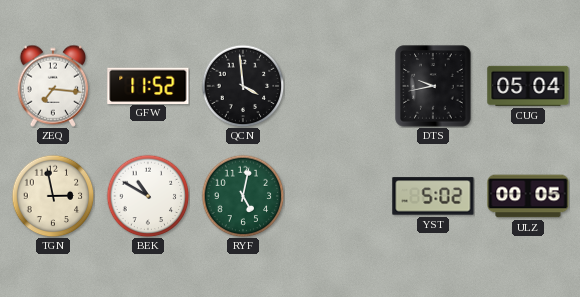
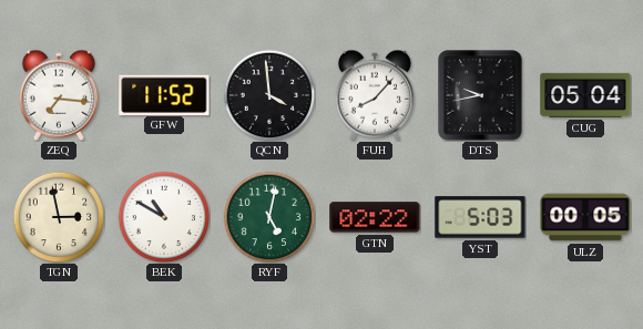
FUH: none -> 8:07 (375, 95)
GTN: none -> 02:22 (375, 217)
YST: 5:02 -> 5:03 (480, 217)
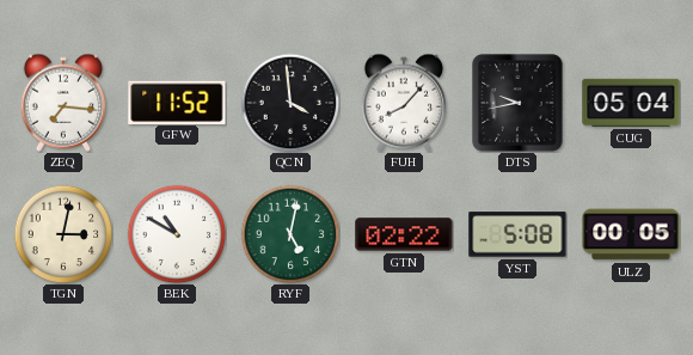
TGN: 2:58 -> 3:02 (63, 234)
YST: 5:03 -> 5:08 (517, 234)
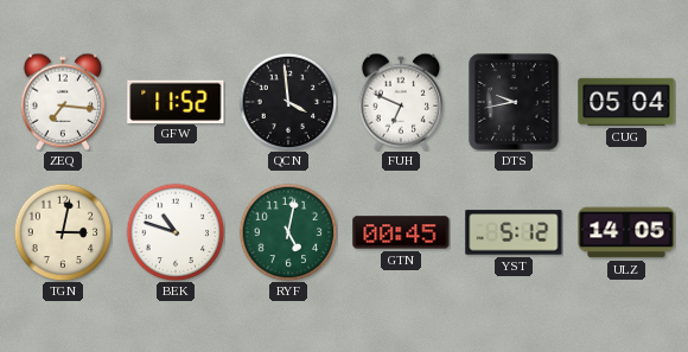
FUH: 8:07 -> 6:49 (401, 102)
BEK: 10:50 -> 10:48 (176, 232)
GTN: 02:22 -> 00:45 (401, 232)
YST: 5:08 -> 5:12 (514, 232)
ULZ: 00:05 -> 14:05 (626, 232)
